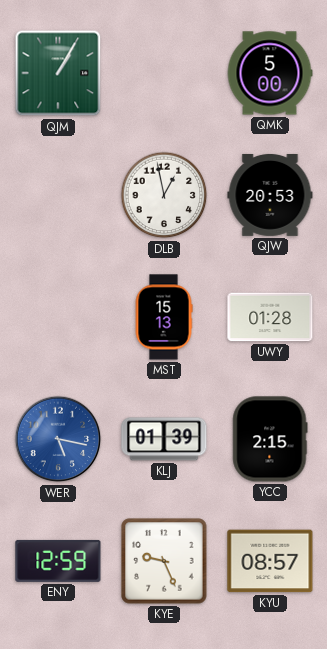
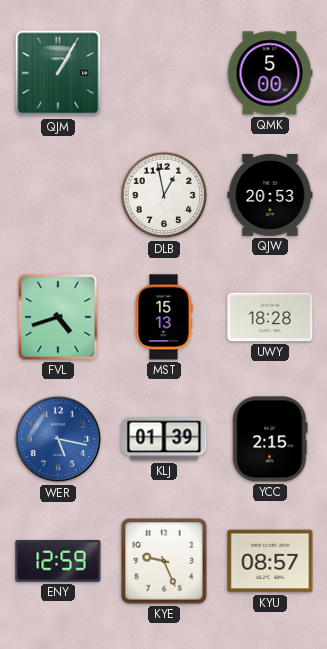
FVL: none -> 4:42 (58, 317)
UWY: 01:28 -> 18:28 (270, 317)
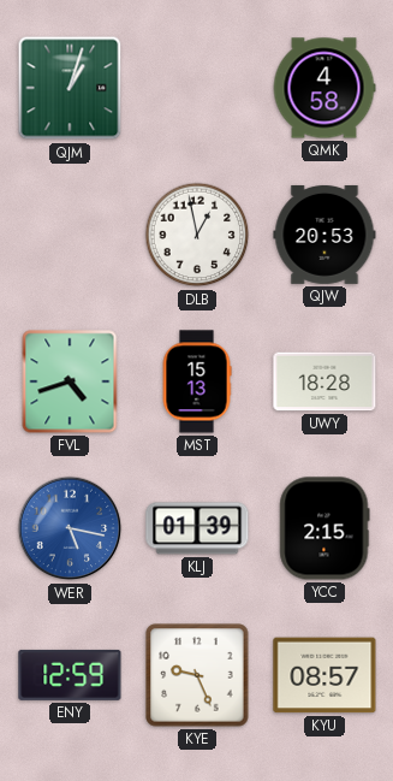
QJM: 1:05 -> 1:03 (70, 88)
QMK: 5:00 -> 4:58 (324, 88)
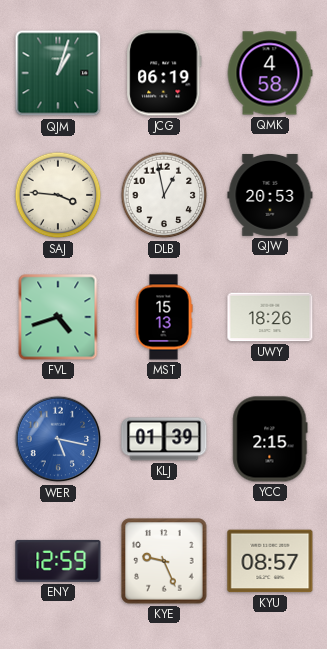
JCG: none -> 06:19 (164, 73)
SAJ: none -> 3:46 (58, 195)
UWY: 18:28 -> 18:26 (270, 317)
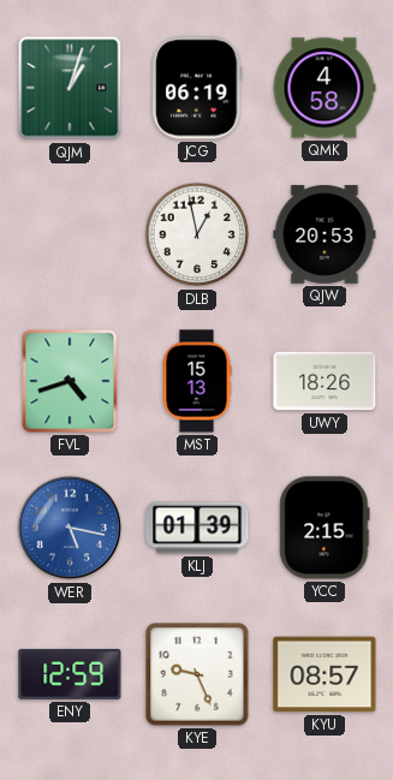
SAJ: 3:46 -> none (58, 195)
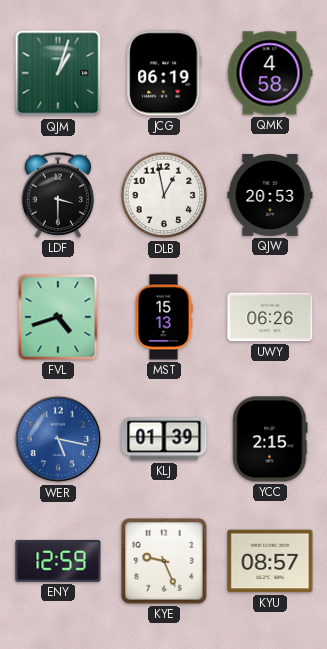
LDF: none -> 3:30 (58, 195)
UWY: 18:26 -> 06:26 (270, 317)
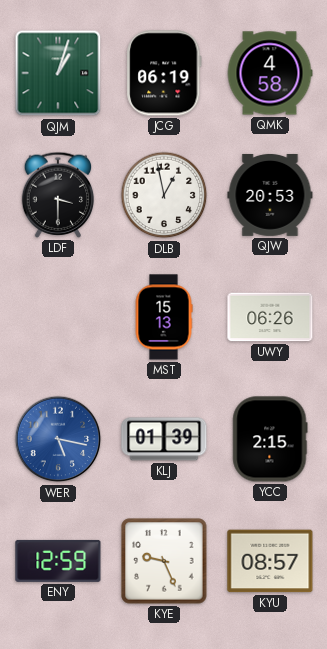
FVL: 4:42 -> none (58, 317)
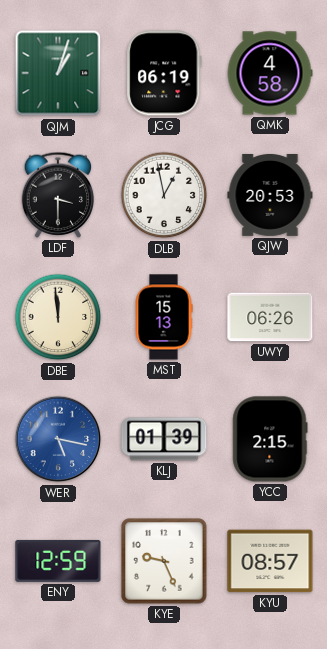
DBE: none -> 11:59 (58, 317)
